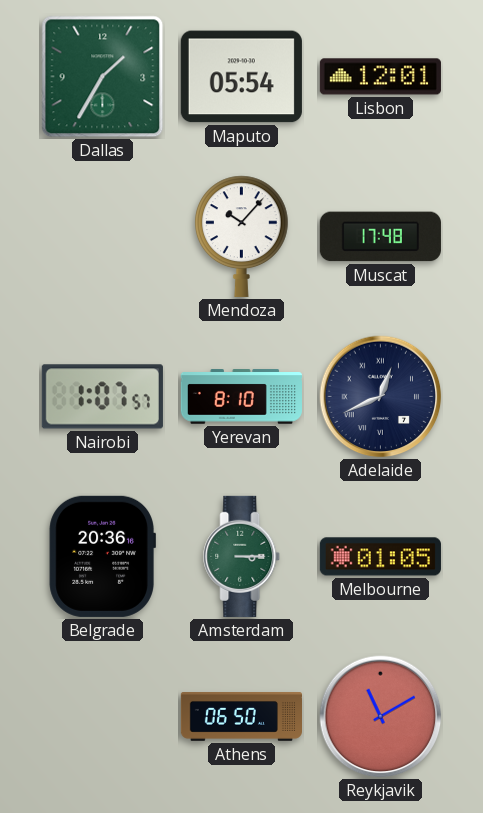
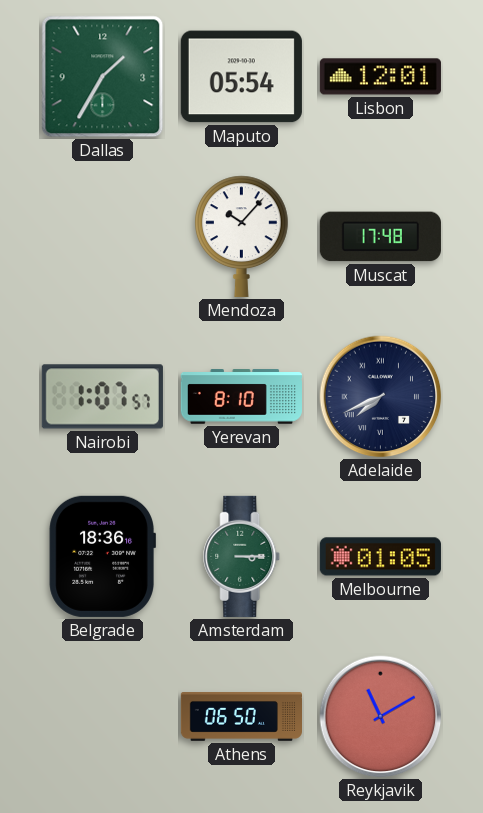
Adelaide: 12:41 -> 7:41 (381, 397)
Belgrade: 20:36 -> 18:36 (102, 556)
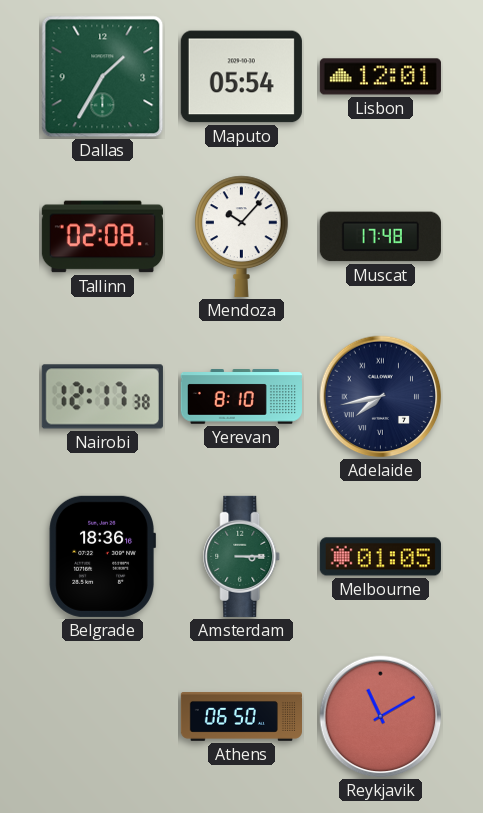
Tallinn: none -> 02:08 (102, 237)
Nairobi: 1:07 -> 12:17 (102, 397)
Adelaide: 7:41 -> 7:43 (381, 397)
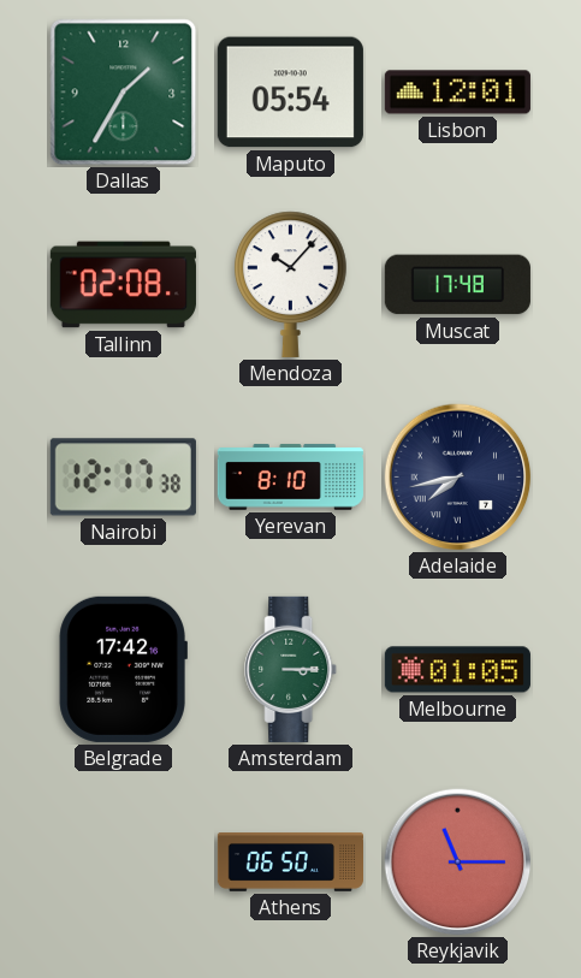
Belgrade: 18:36 -> 17:42 (123, 669)
Reykjavik: 11:10 -> 11:15 (458, 863)
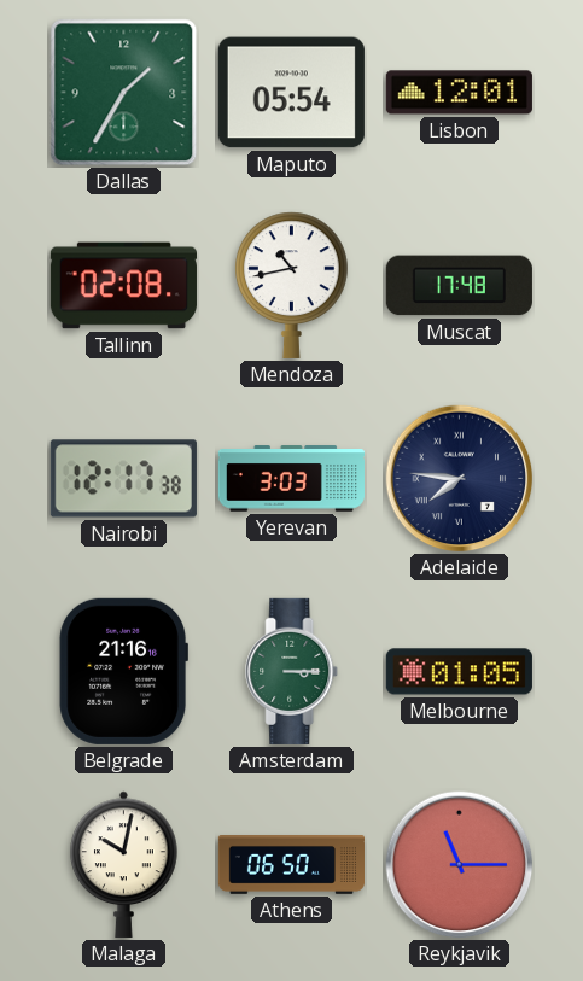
Mendoza: 10:07 -> 10:43 (292, 285)
Yerevan: 8:10 -> 3:03 (291, 479)
Adelaide: 7:43 -> 7:46 (460, 479)
Belgrade: 17:42 -> 21:16 (123, 671)
Malaga: none -> 10:02 (124, 864)
